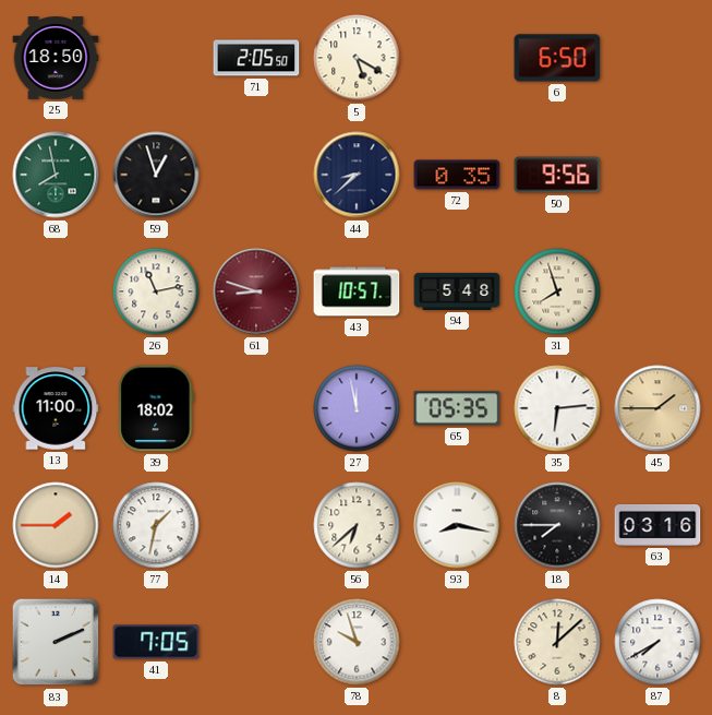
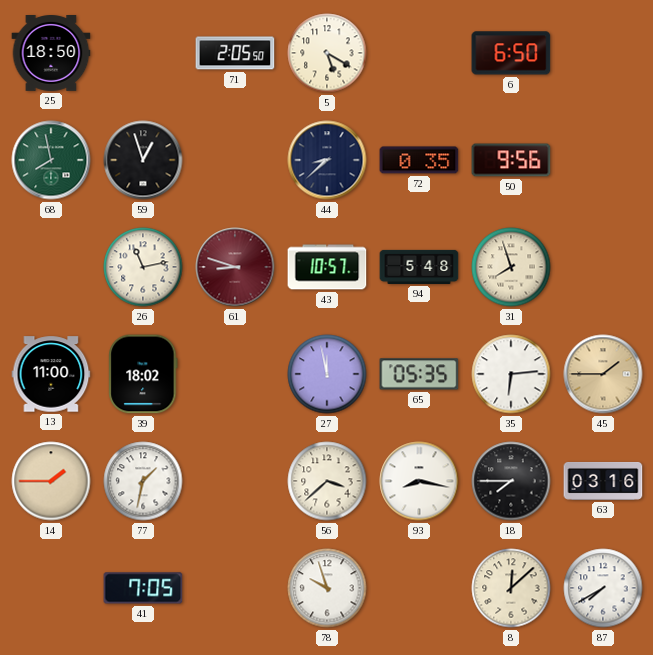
56: 6:38 -> 3:38 (327, 481)
83: 2:11 -> none (56, 642)
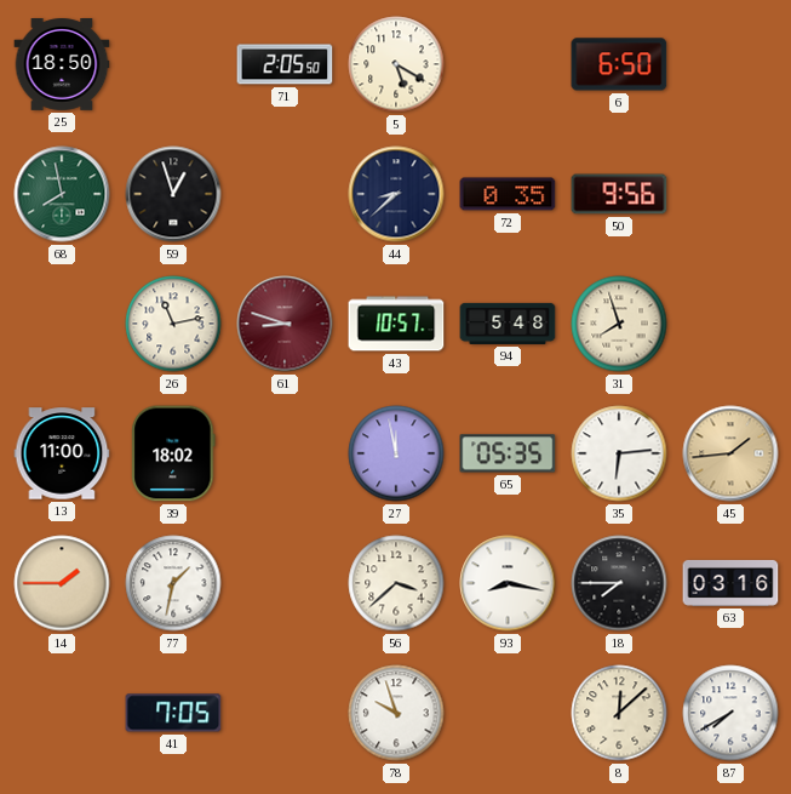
45: 1:45 -> 1:44 (730, 453)
